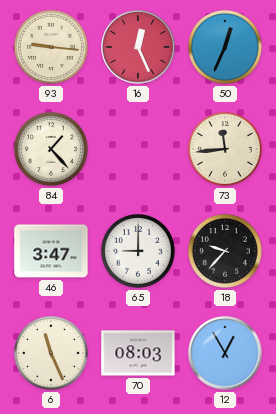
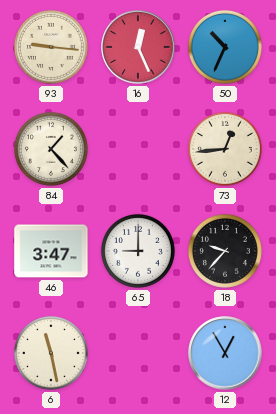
50: 12:34 -> 10:34 (225, 47)
73: 11:44 -> 12:44 (225, 149)
6: 11:26 -> 11:28 (51, 353)
70: 08:03 -> none (138, 353)
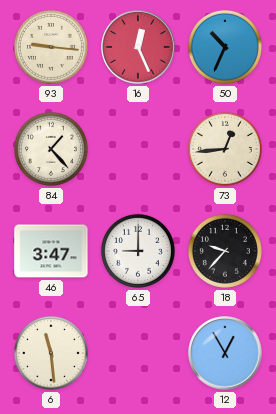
6: 11:28 -> 11:29 (51, 353)
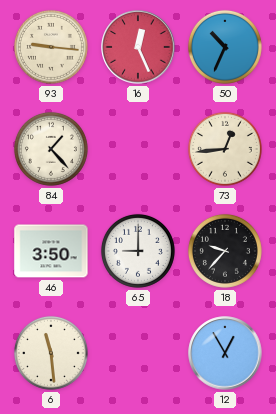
46: 3:47 -> 3:50 (51, 251)
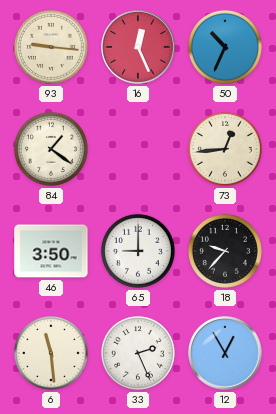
84: 1:23 -> 1:21 (51, 149)
33: none -> 2:26 (138, 353)
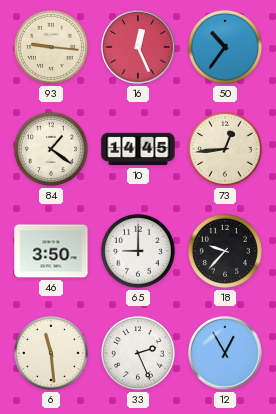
50: 10:34 -> 10:36 (225, 47)
10: none -> 14:45 (138, 149)
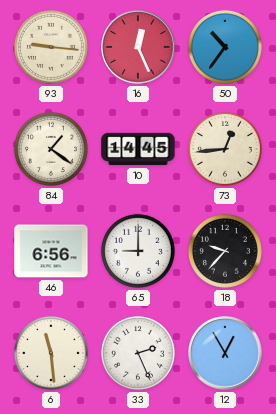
46: 3:50 -> 6:56 (51, 251)
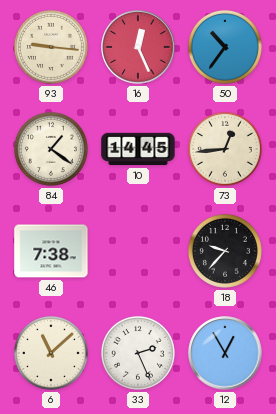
46: 6:56 -> 7:38 (51, 251)
65: 9:00 -> none (138, 251)
6: 11:29 -> 11:08 (51, 353)
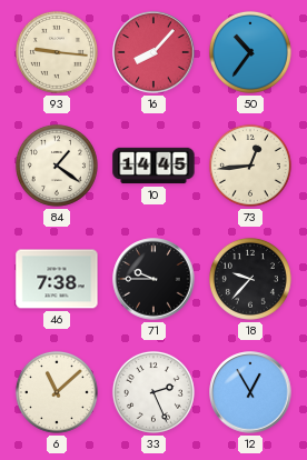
16: 12:26 -> 8:07 (153, 52)
71: none -> 9:45 (153, 279)
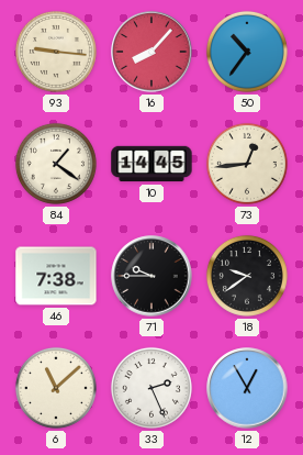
18: 9:37 -> 9:39 (247, 276)
